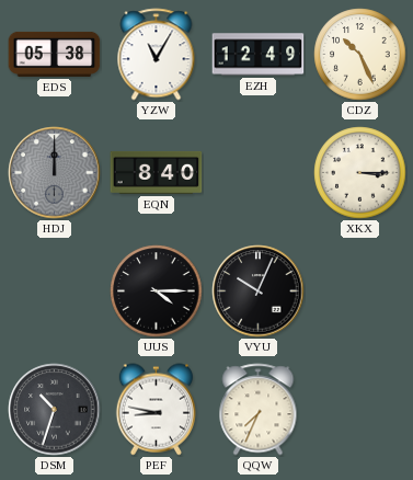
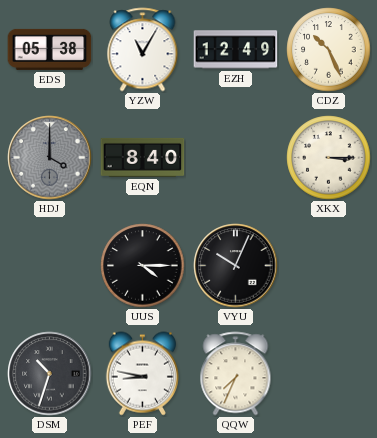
HDJ: 12:00 -> 4:00 (50, 158)
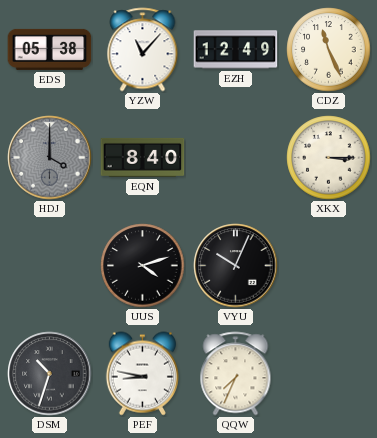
YZW: 11:05 -> 11:07 (143, 50)
CDZ: 10:26 -> 11:26 (329, 50)
UUS: 4:15 -> 4:12 (143, 266)
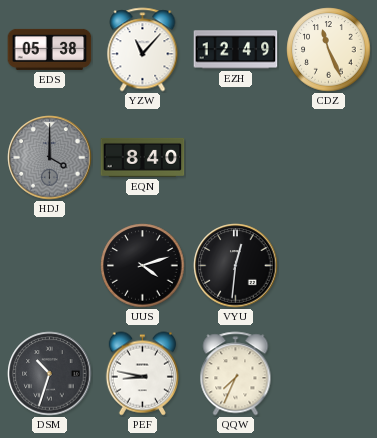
XKX: 3:15 -> none (329, 158)
VYU: 10:04 -> 12:31 (236, 266)
